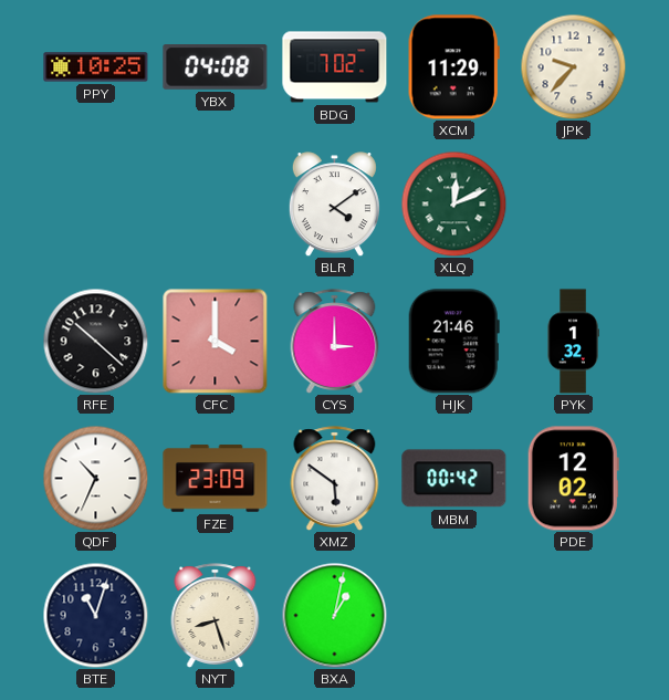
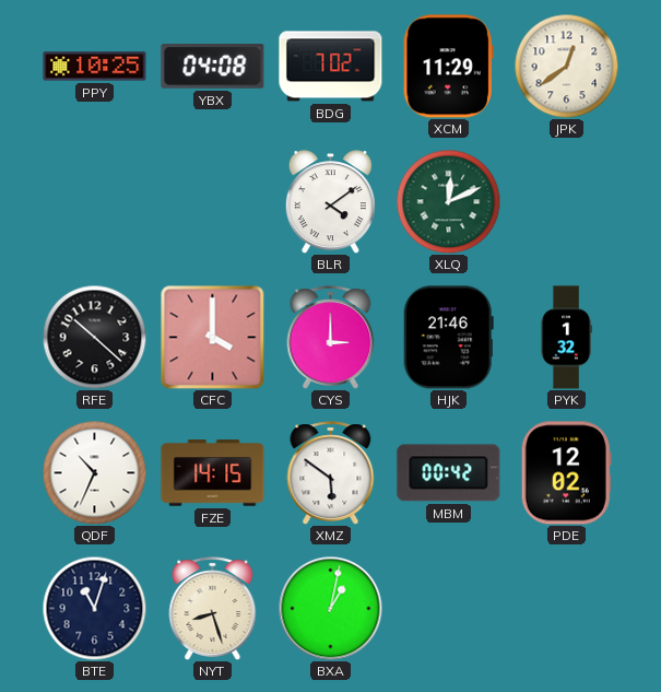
JPK: 9:37 -> 12:39 (566, 66)
FZE: 23:09 -> 14:15 (213, 473)
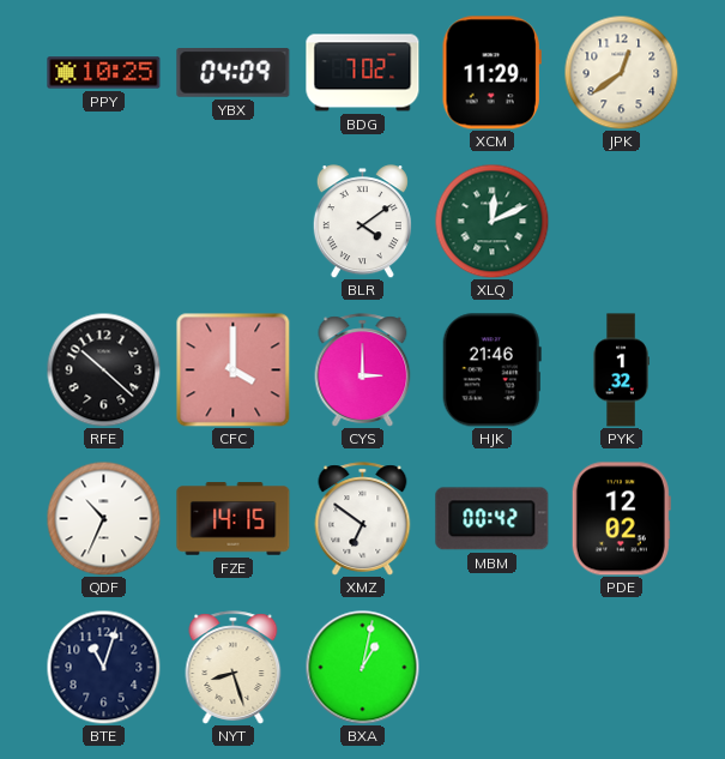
YBX: 04:08 -> 04:09 (234, 73)
XMZ: 5:51 -> 6:51 (363, 519)
